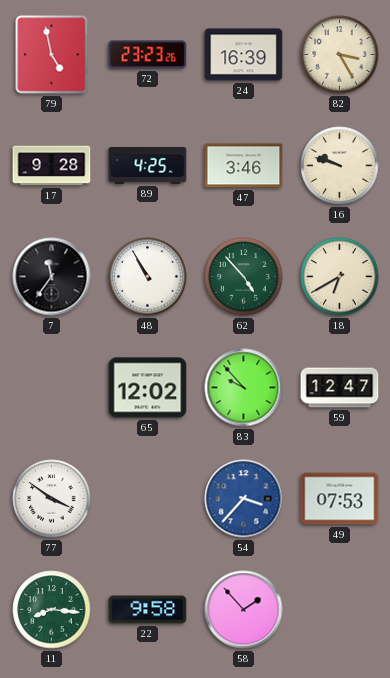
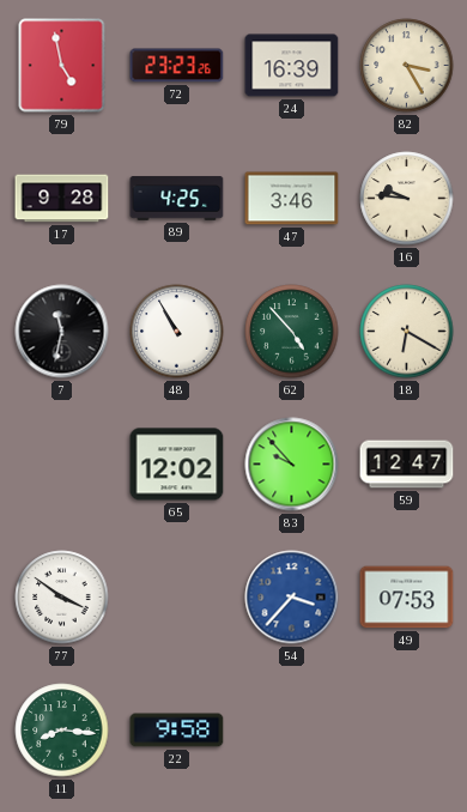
16: 9:48 -> 9:46 (407, 199)
7: 11:36 -> 11:32 (62, 332)
18: 6:40 -> 6:20 (407, 332)
58: 1:53 -> none (244, 610)
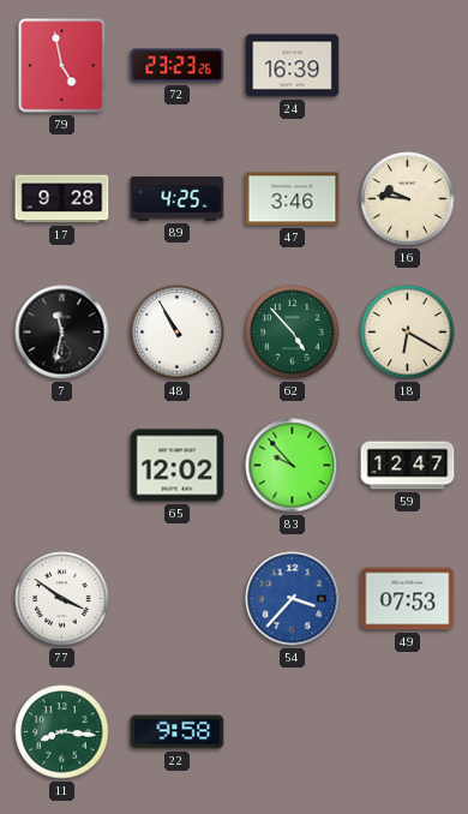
82: 3:25 -> none (407, 66)
